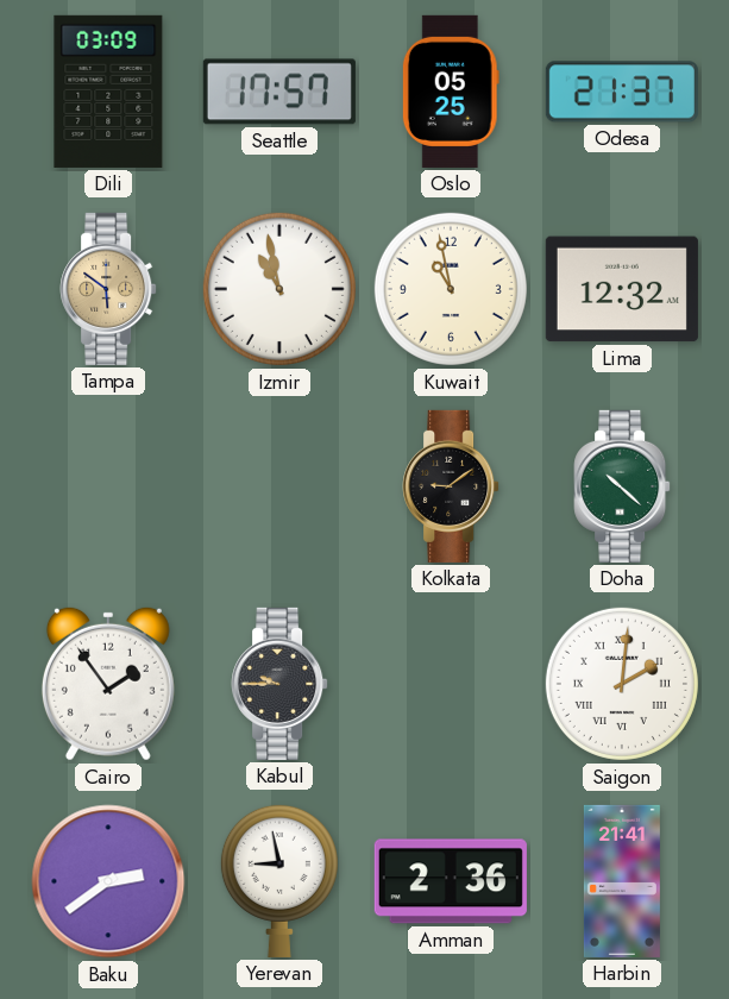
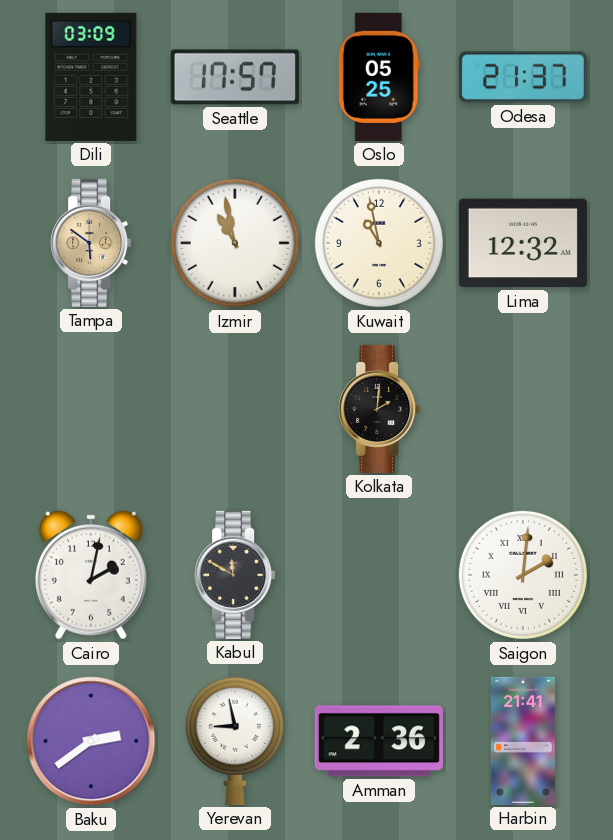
Kolkata: 9:09 -> 2:01 (379, 409)
Doha: 10:22 -> none (622, 486)
Cairo: 1:54 -> 2:02 (91, 575)
Kabul: 9:45 -> 11:50 (235, 575)
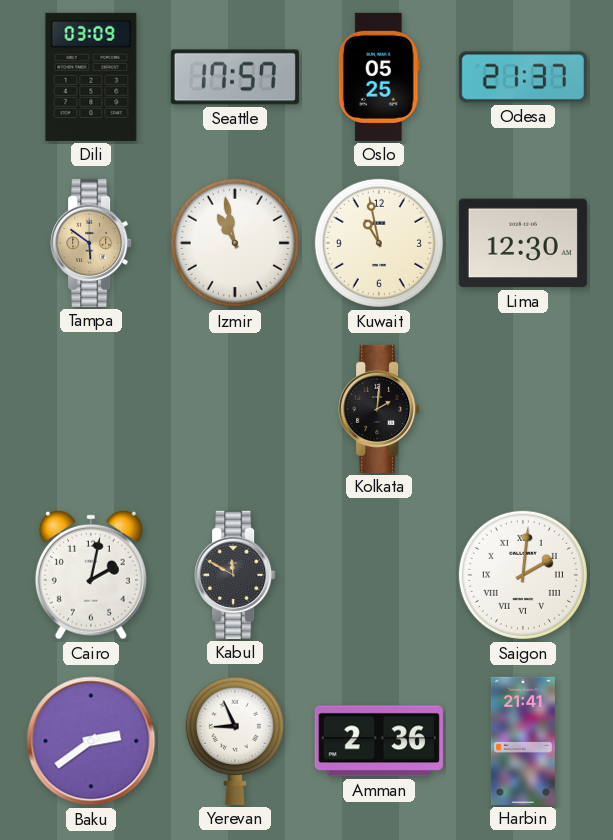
Lima: 12:32 -> 12:30 (523, 243)
Yerevan: 8:58 -> 8:56 (235, 740)
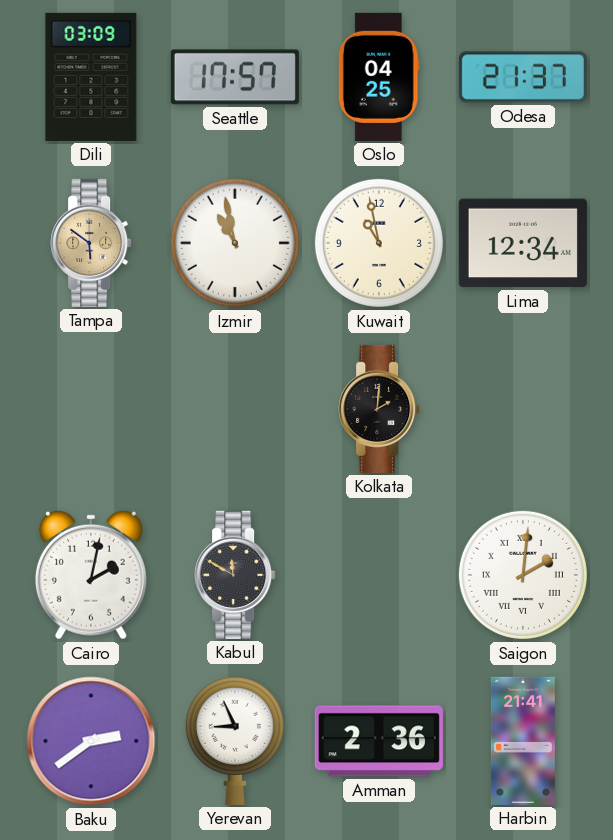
Oslo: 05:25 -> 04:25 (379, 77)
Lima: 12:30 -> 12:34 (523, 243)
